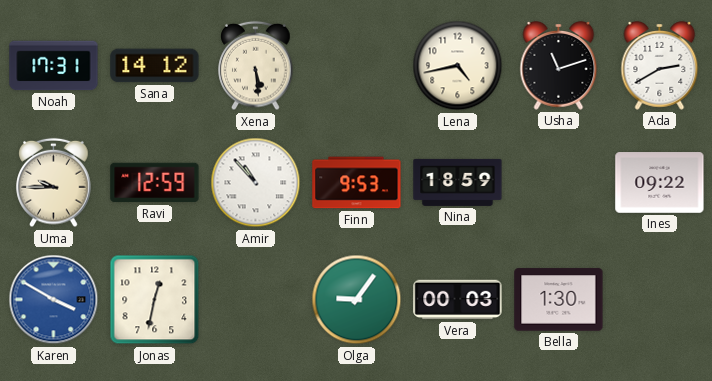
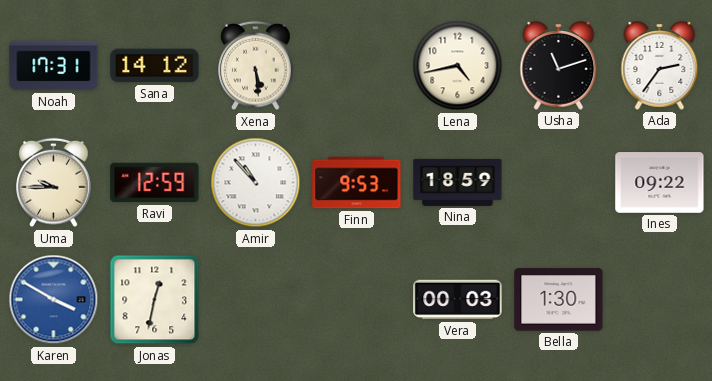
Ada: 2:40 -> 2:36 (660, 66)
Olga: 9:06 -> none (357, 300)
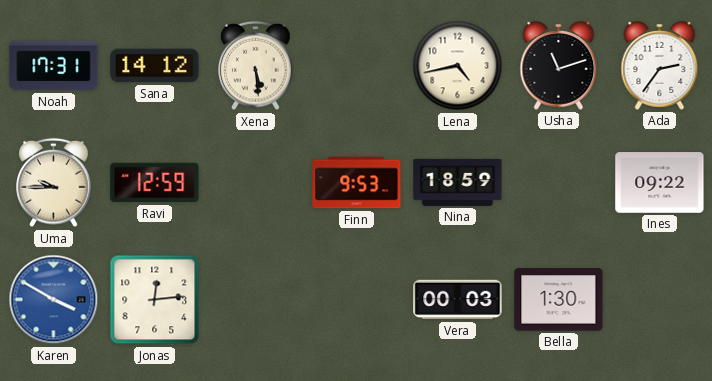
Amir: 10:53 -> none (256, 183)
Jonas: 12:32 -> 12:14 (155, 300)
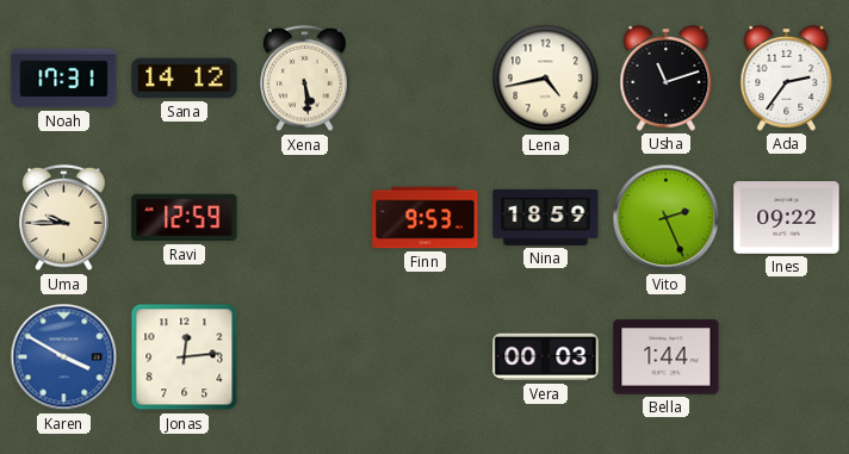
Vito: none -> 2:26 (667, 218)
Bella: 1:30 -> 1:44 (667, 357)
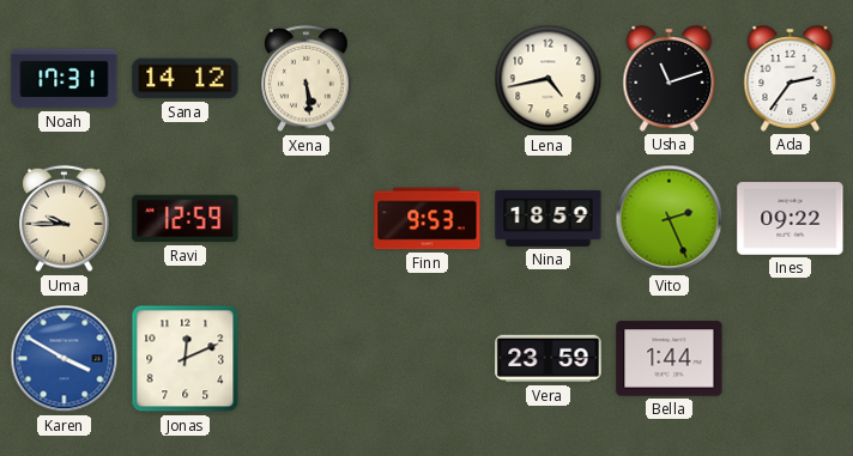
Jonas: 12:14 -> 12:11 (186, 359)
Vera: 00:03 -> 23:59 (549, 359)
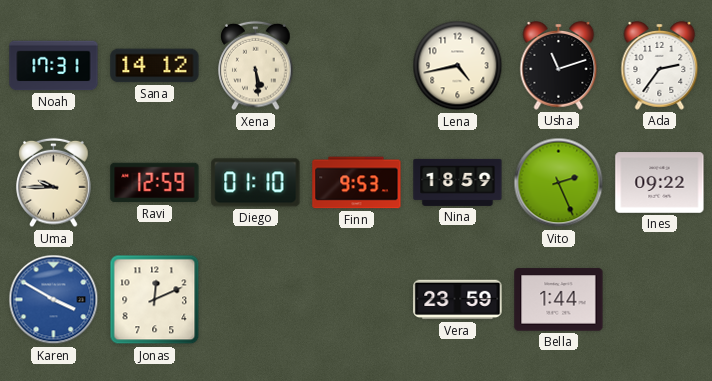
Diego: none -> 01:10 (256, 183)
